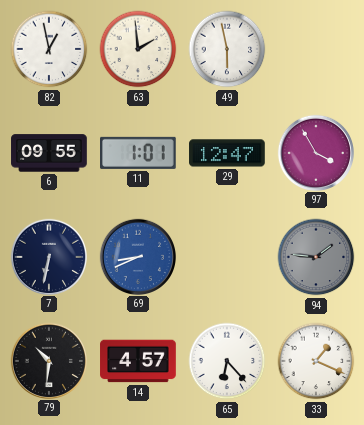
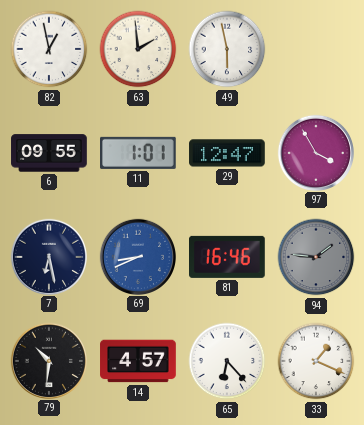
7: 6:32 -> 6:28 (48, 256)
81: none -> 16:46 (228, 257)
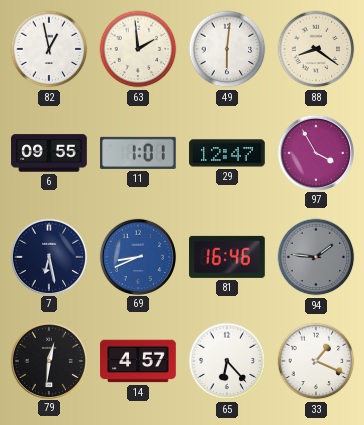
49: 5:58 -> 6:01 (227, 49)
88: none -> 8:21 (316, 49)
79: 10:31 -> 12:31 (48, 360)
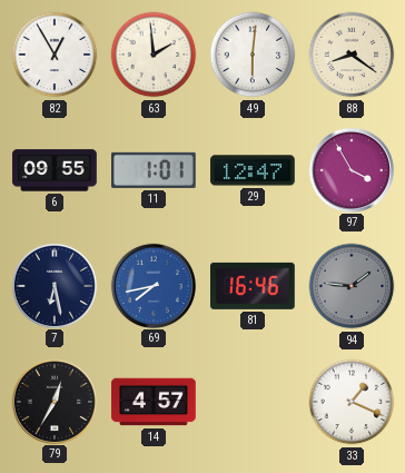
82: 12:58 -> 12:55 (55, 55)
69: 8:41 -> 7:43 (152, 285)
79: 12:31 -> 12:35 (53, 401)
65: 6:23 -> none (227, 361)
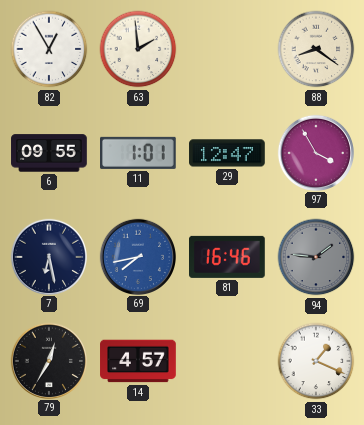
49: 6:01 -> none (253, 55)
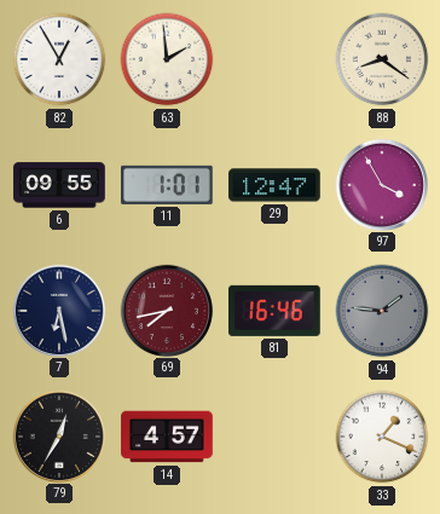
69 dial: blue -> burgundy (166, 310)
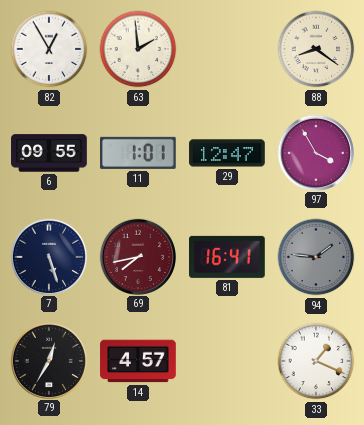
7: 6:28 -> 5:27 (48, 256)
81: 16:46 -> 16:41 (228, 257)
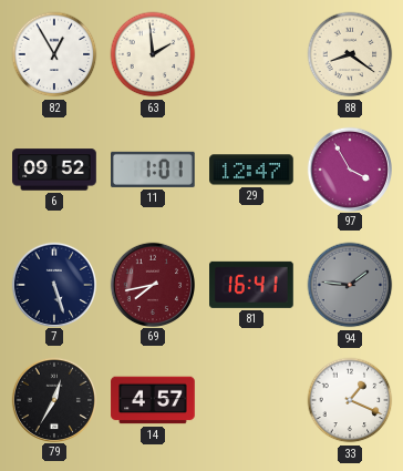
6: 09:55 -> 09:52 (54, 170)
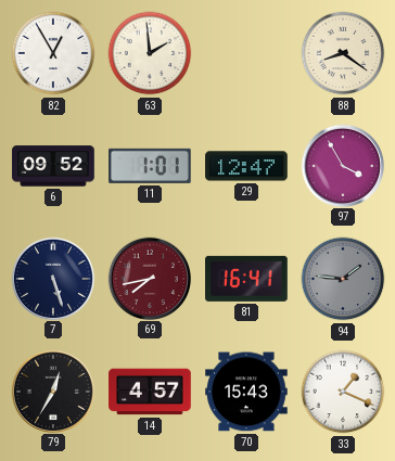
70: none -> 15:43 (246, 392)
